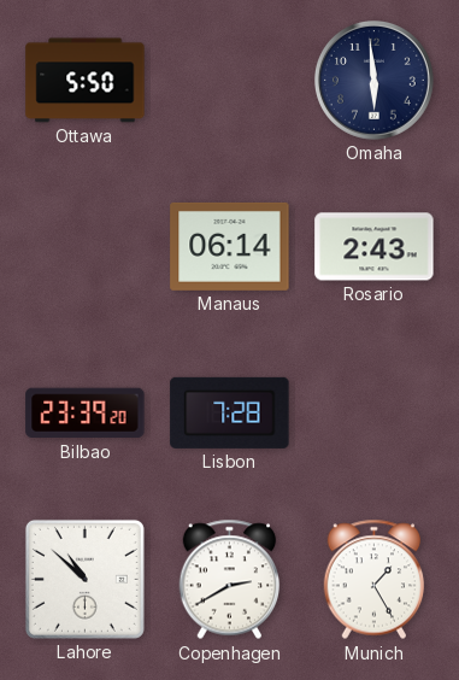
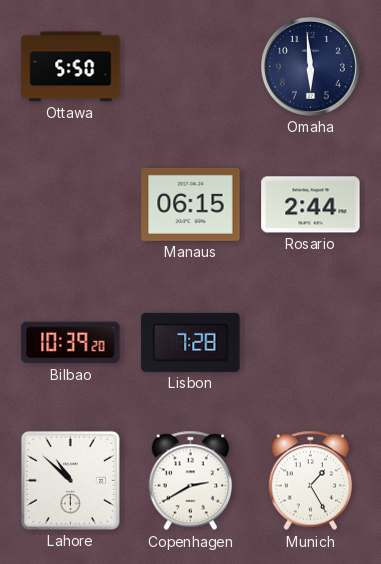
Manaus: 06:14 -> 06:15 (191, 204)
Rosario: 2:43 -> 2:44 (311, 205)
Bilbao: 23:39 -> 10:39 (71, 343)
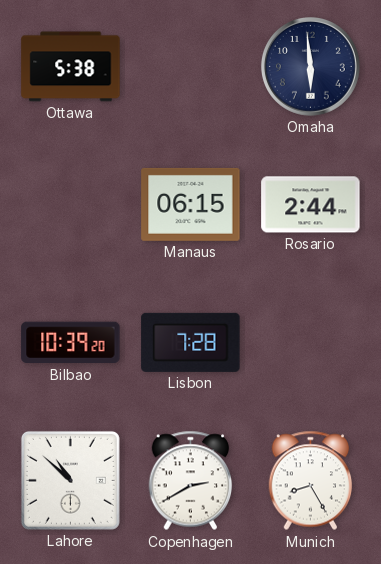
Ottawa: 5:50 -> 5:38 (71, 67)
Munich: 1:25 -> 8:25 (311, 481)
